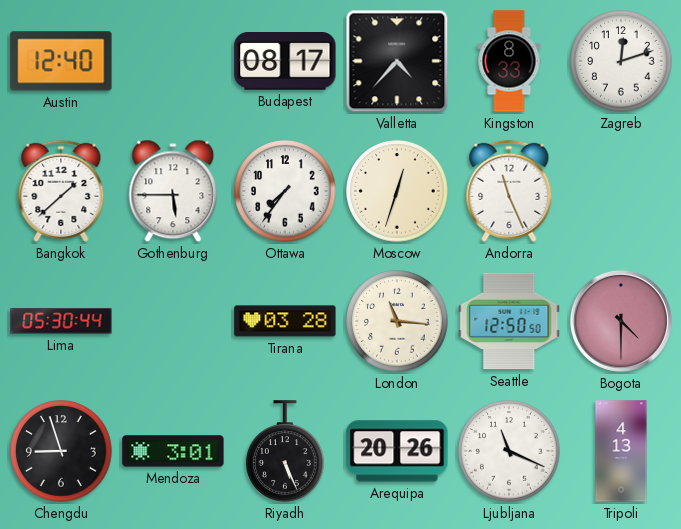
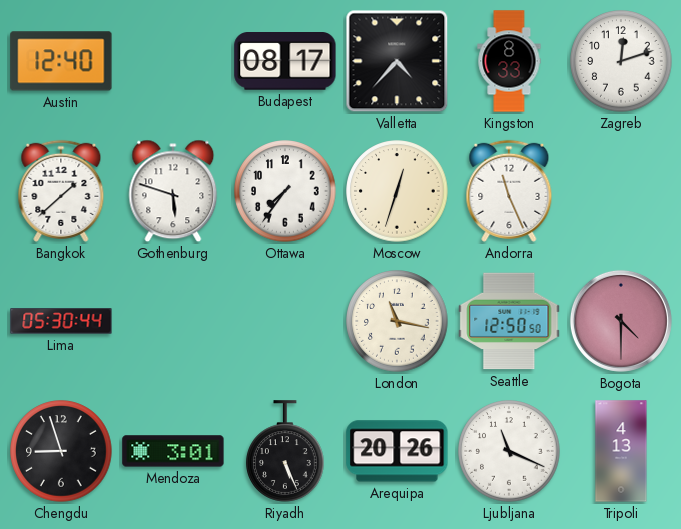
Gothenburg: 5:45 -> 5:48 (173, 191)
Tirana: 03:28 -> none (285, 321)
London: 11:16 -> 11:17 (397, 321)
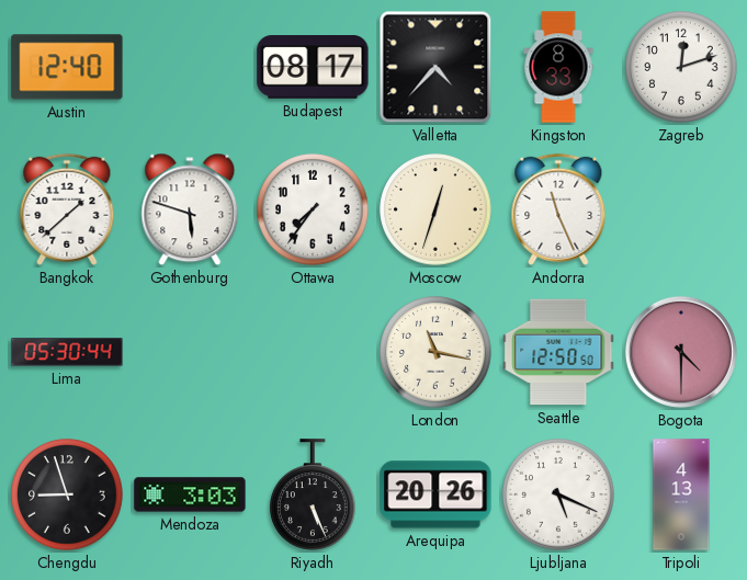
Mendoza: 3:01 -> 3:03 (190, 494)
Ljubljana: 11:19 -> 5:19 (558, 494)
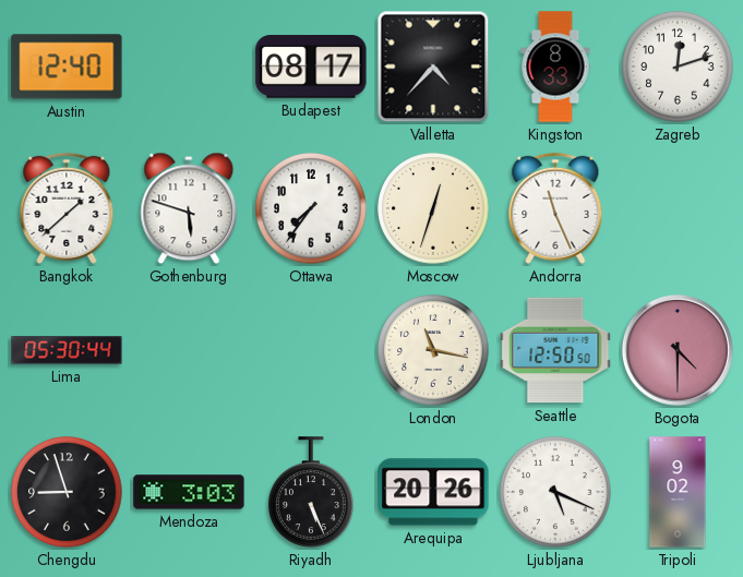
Tripoli: 4:13 -> 9:02 (678, 492)
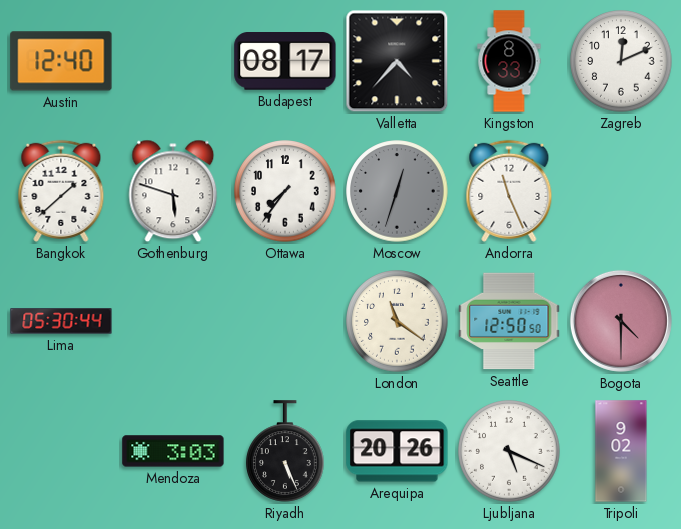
Zagreb: 12:12 -> 12:11 (621, 61)
Moscow dial: cream -> grey (397, 191)
London: 11:17 -> 11:21 (397, 321)
Chengdu: 8:57 -> none (67, 492)
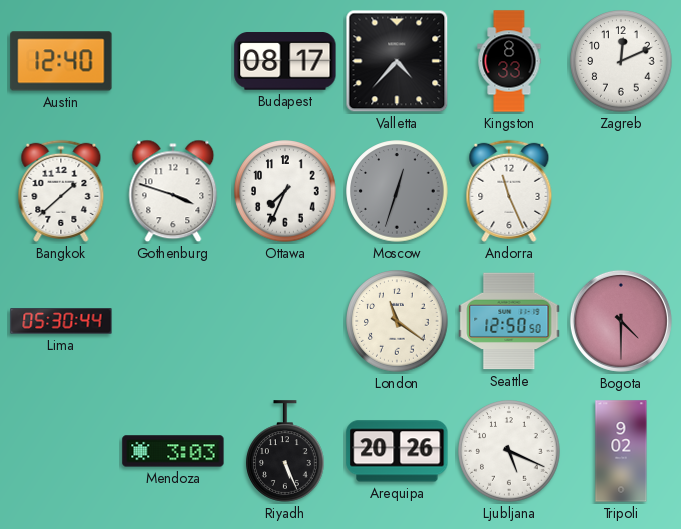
Gothenburg: 5:48 -> 3:48 (173, 191)
Ottawa: 7:36 -> 7:34 (285, 191)
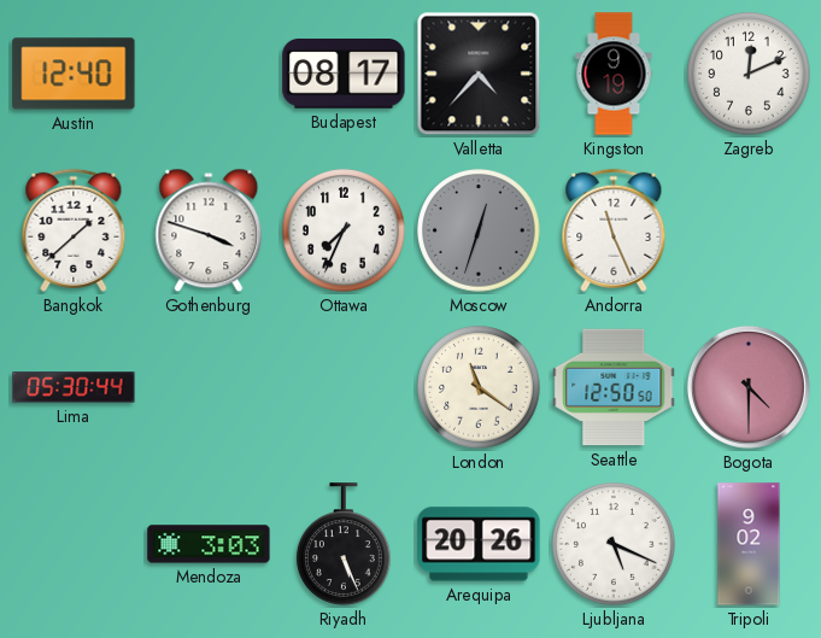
Kingston: 8:33 -> 9:19 (614, 74)
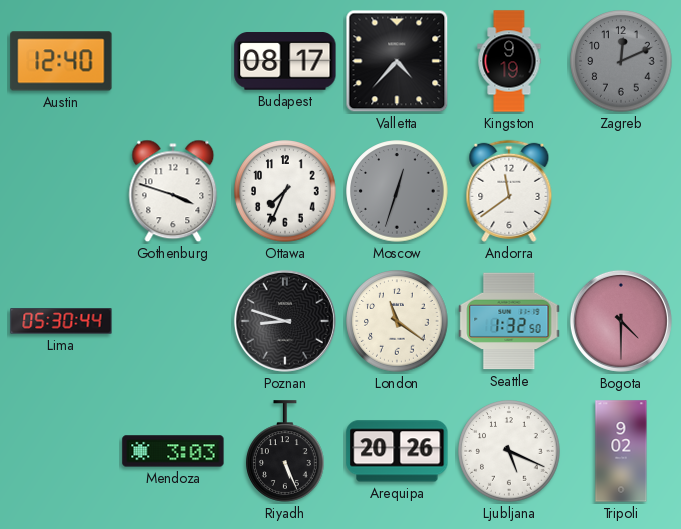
Zagreb dial: white -> grey (621, 61)
Bangkok: 1:38 -> none (74, 230)
Andorra: 11:26 -> 11:39 (509, 191)
Poznan: none -> 8:48 (285, 321)
Seattle: 12:50 -> 1:32 (509, 321)
